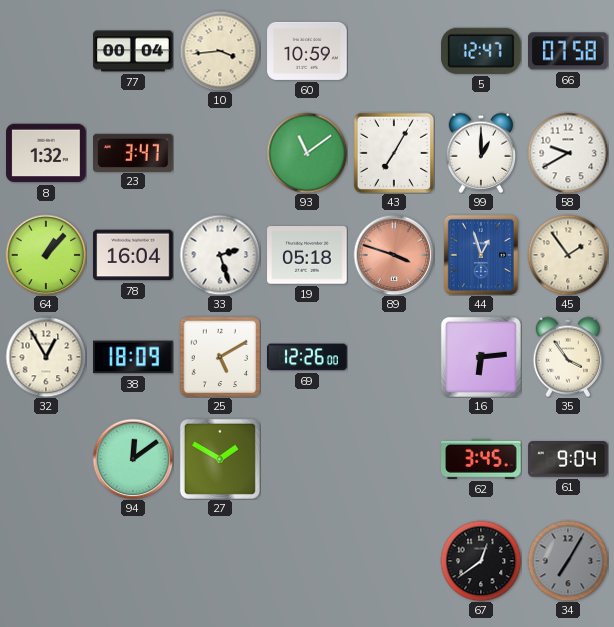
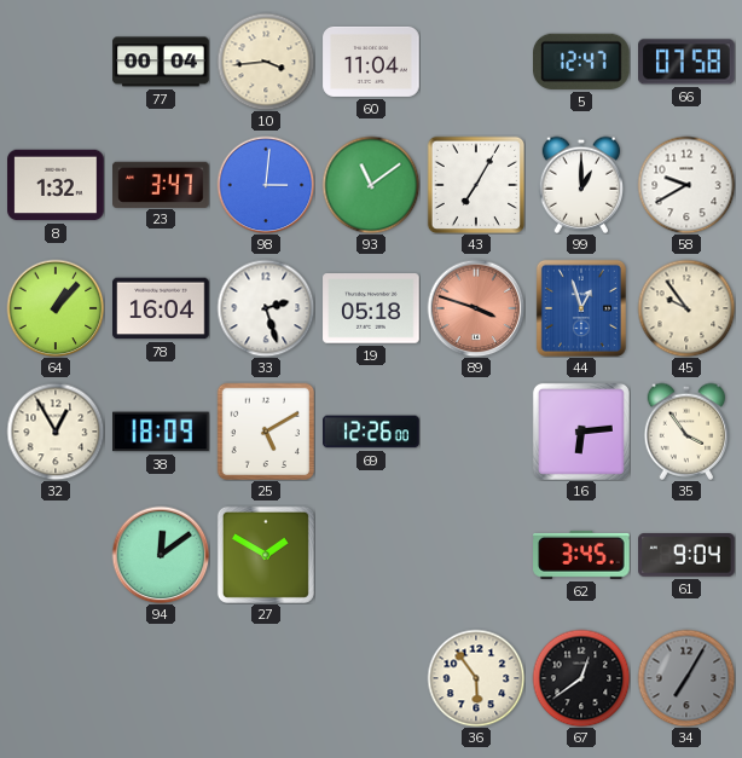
60: 10:59 -> 11:04 (371, 62)
98: none -> 3:01 (266, 185)
45: 1:54 -> 9:54 (686, 308)
36: none -> 5:54 (476, 678)
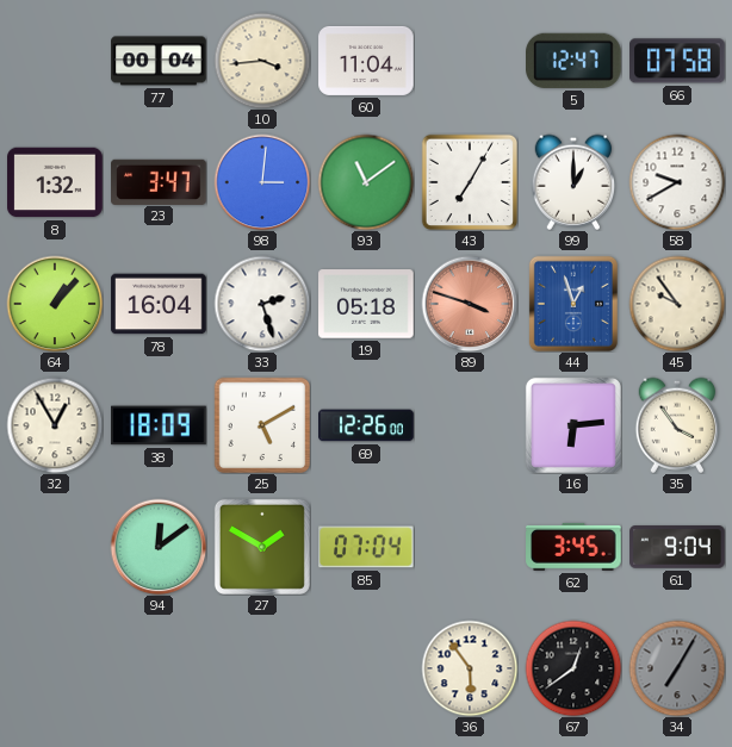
85: none -> 07:04 (367, 547)
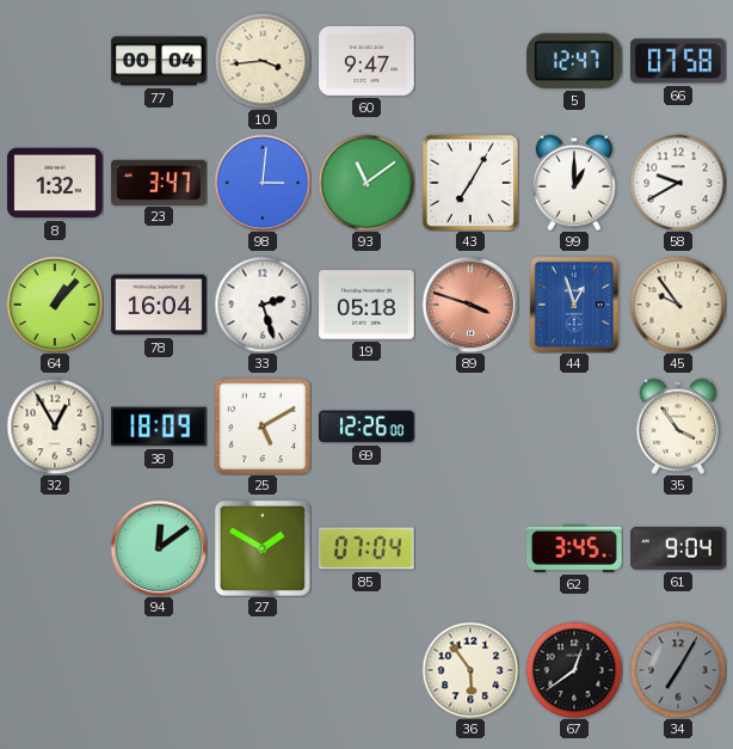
60: 11:04 -> 9:47 (366, 61)
16: 6:14 -> none (573, 425)
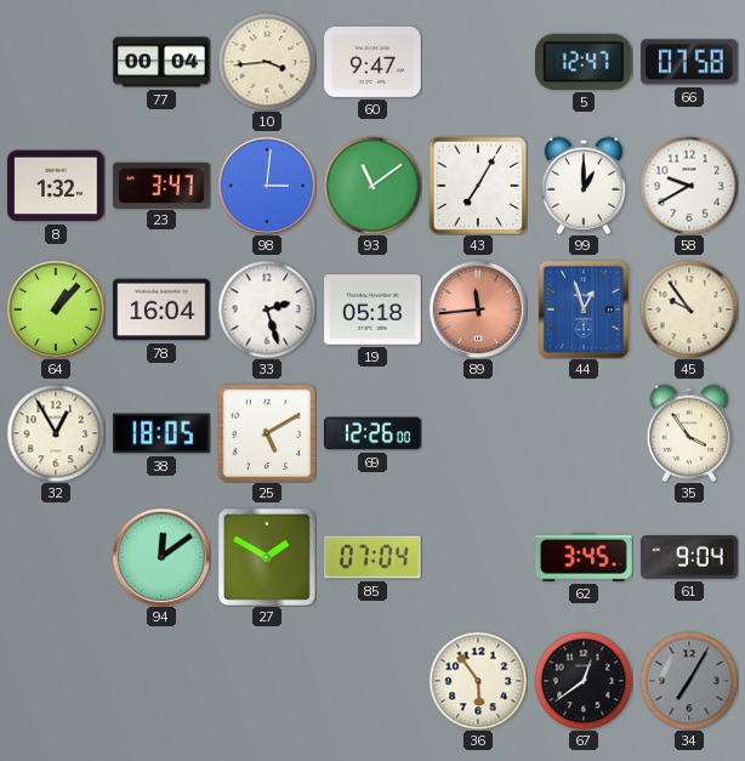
89: 3:48 -> 11:44 (478, 309)
38: 18:09 -> 18:05 (161, 433)
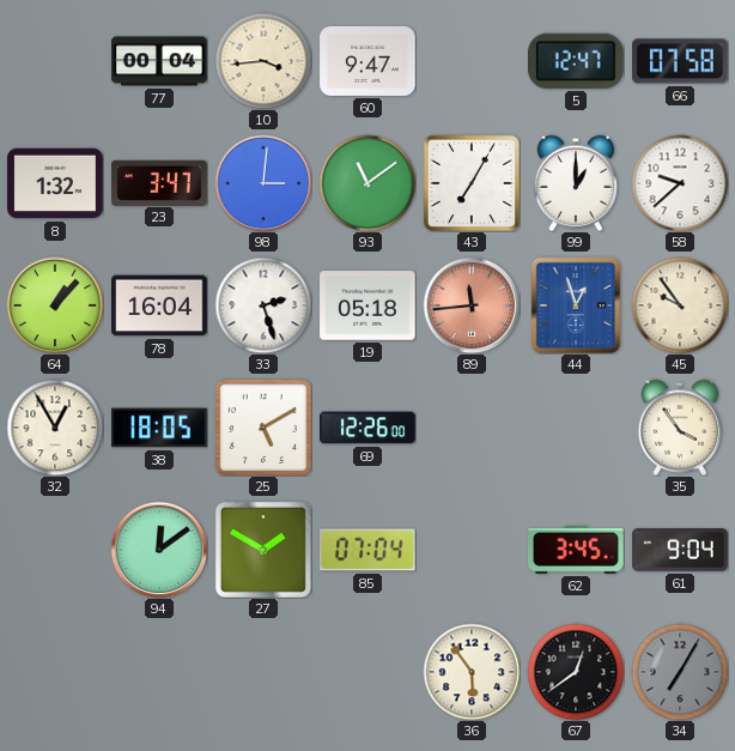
58: 9:40 -> 9:38 (680, 183)
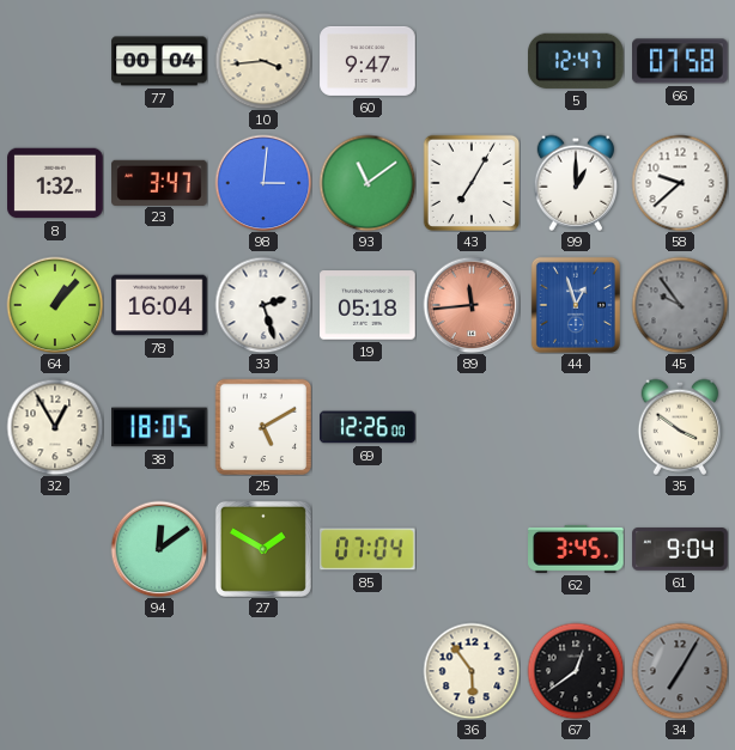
45 dial: cream -> grey (680, 305)
35: 3:54 -> 3:51 (680, 427)
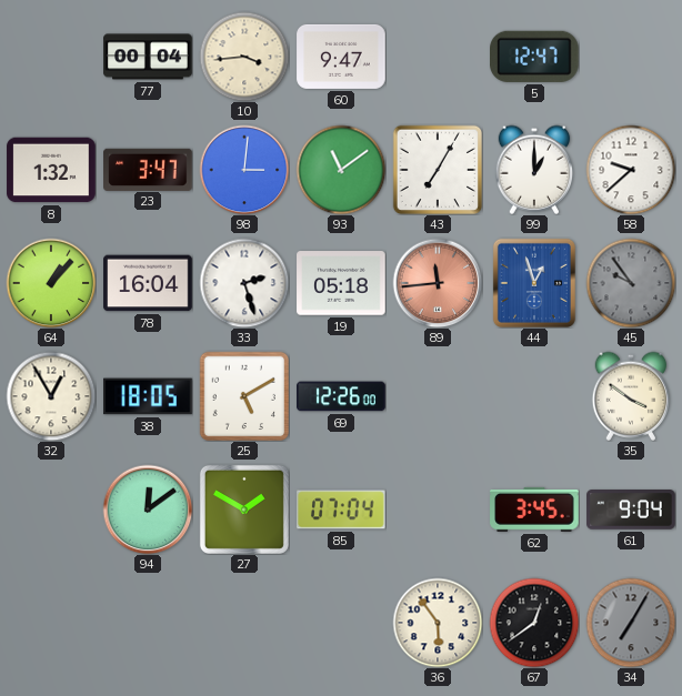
66: 07:58 -> none (681, 61)
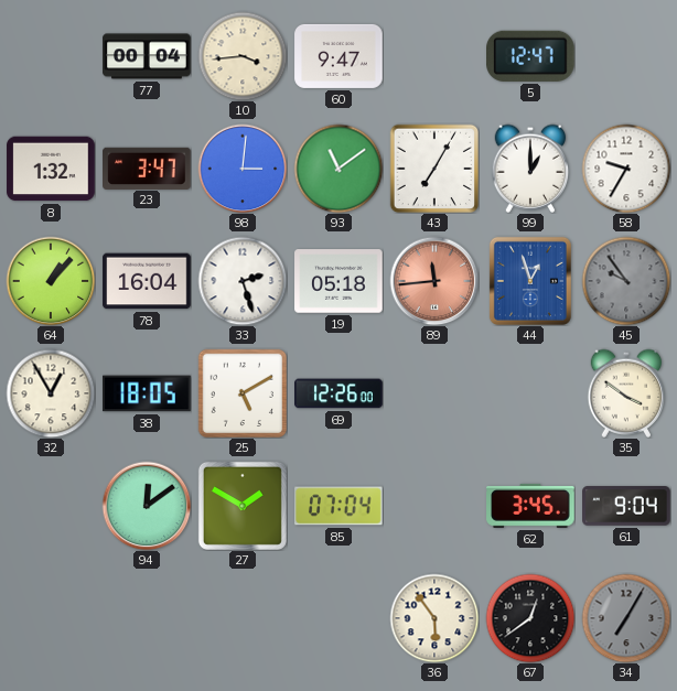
58: 9:38 -> 9:35 (626, 169)
